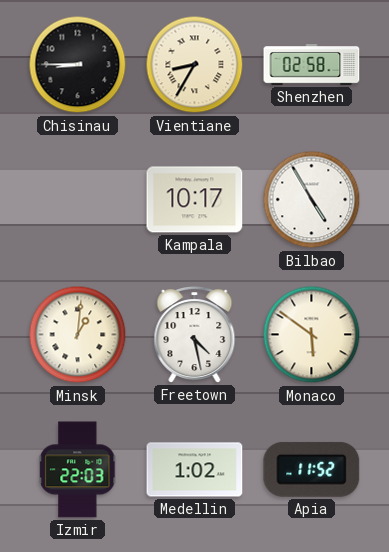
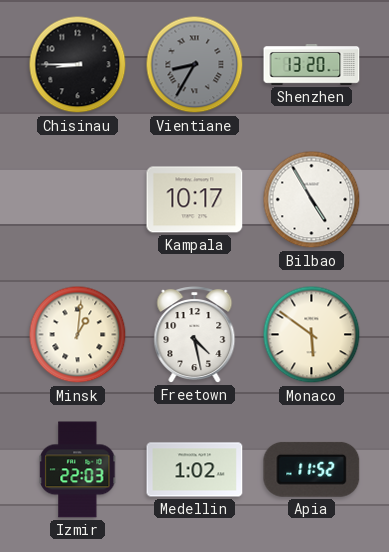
Vientiane dial: cream -> grey (195, 65)
Shenzhen: 02:58 -> 13:20 (312, 65)
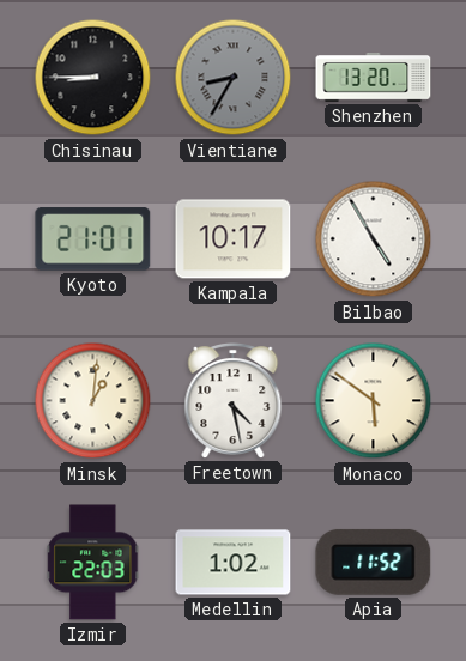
Kyoto: none -> 21:01 (93, 239)
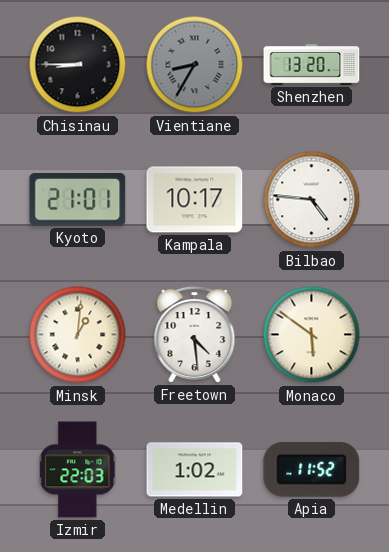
Bilbao: 4:55 -> 4:46 (312, 200)
Freetown: 4:28 -> 4:29 (195, 335)
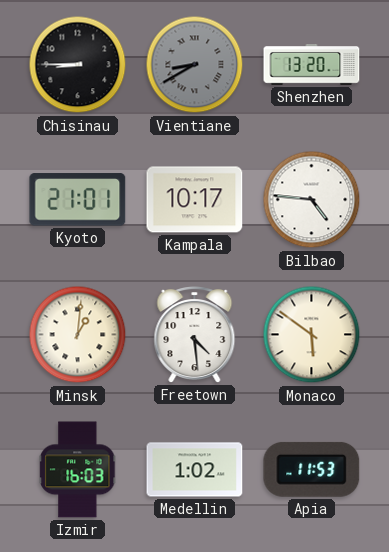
Vientiane: 8:35 -> 8:40 (195, 65)
Izmir: 22:03 -> 16:03 (78, 470)
Apia: 11:52 -> 11:53 (312, 469)
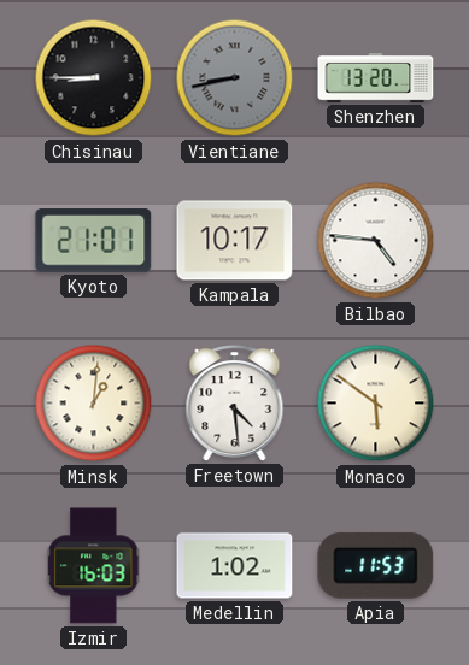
Vientiane: 8:40 -> 8:43 (235, 78)
